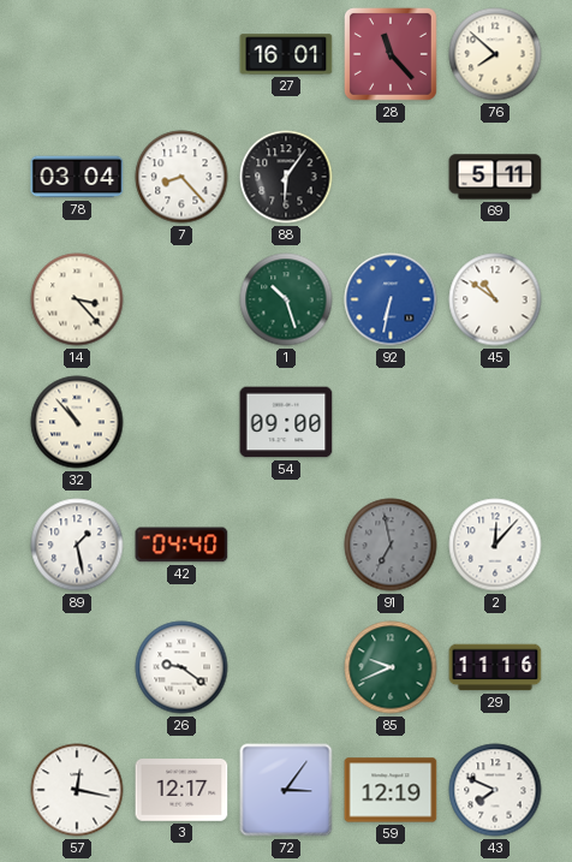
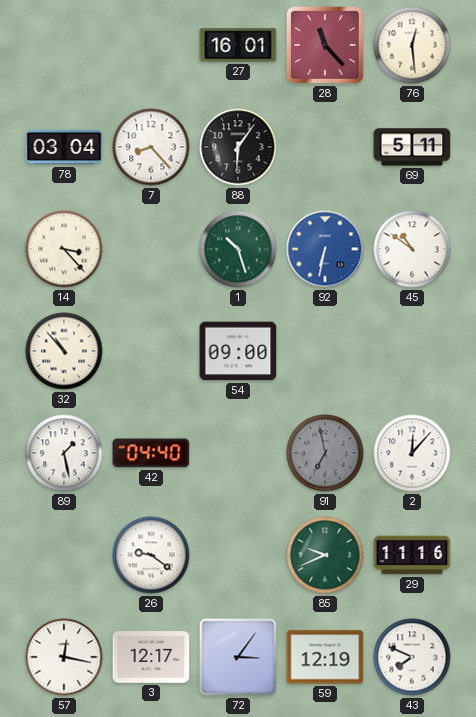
76: 7:52 -> 12:29 (412, 45)
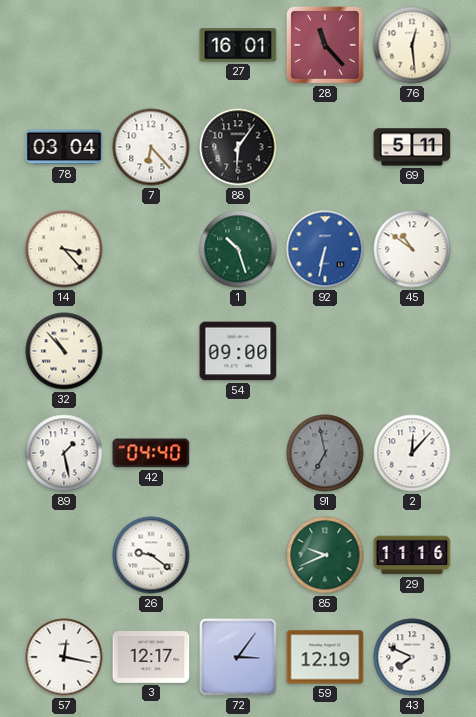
7: 8:23 -> 6:23 (151, 147)
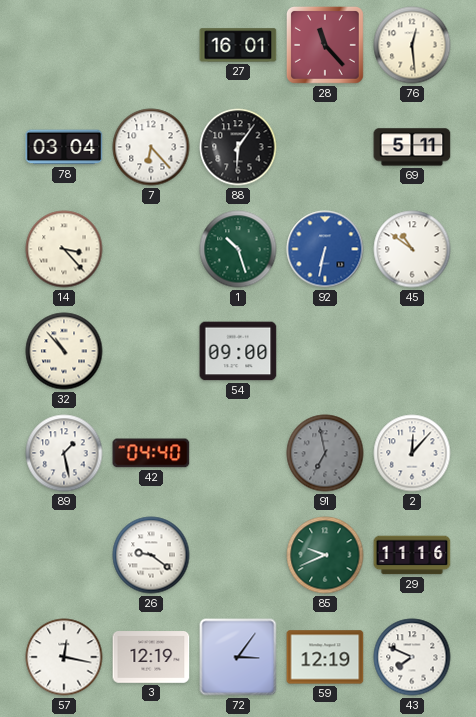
3: 12:17 -> 12:19 (151, 657)
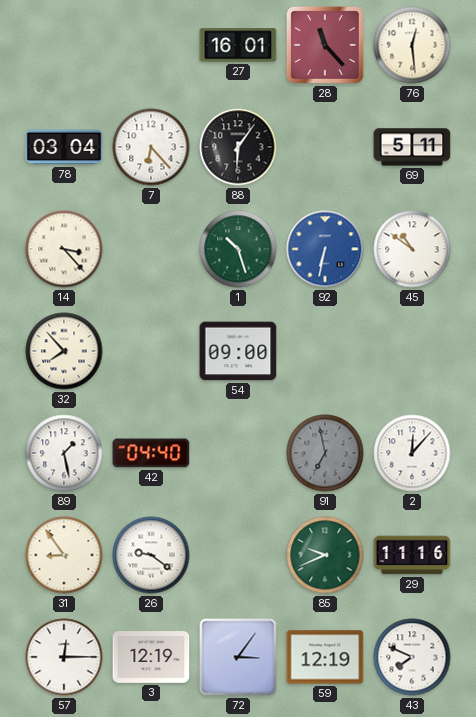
32: 10:53 -> 7:53 (64, 351)
31: none -> 8:54 (64, 555)
57: 12:17 -> 12:15 (64, 657)
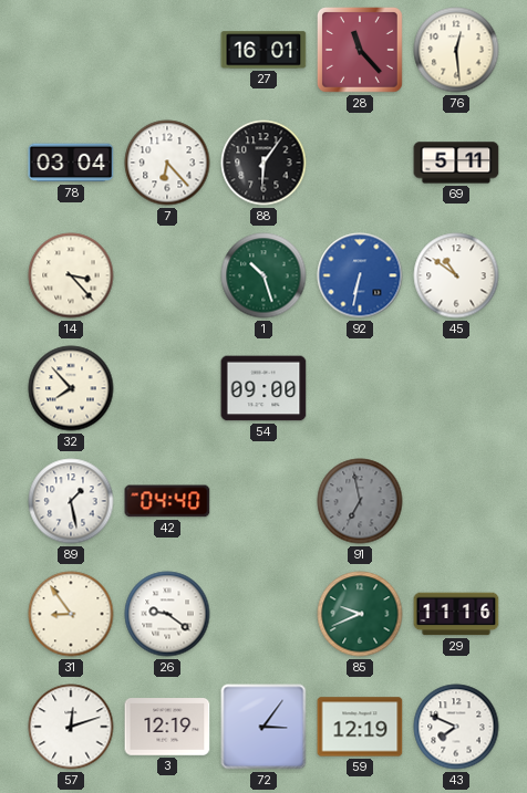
2: 12:07 -> none (412, 453)
57: 12:15 -> 12:12 (71, 727)
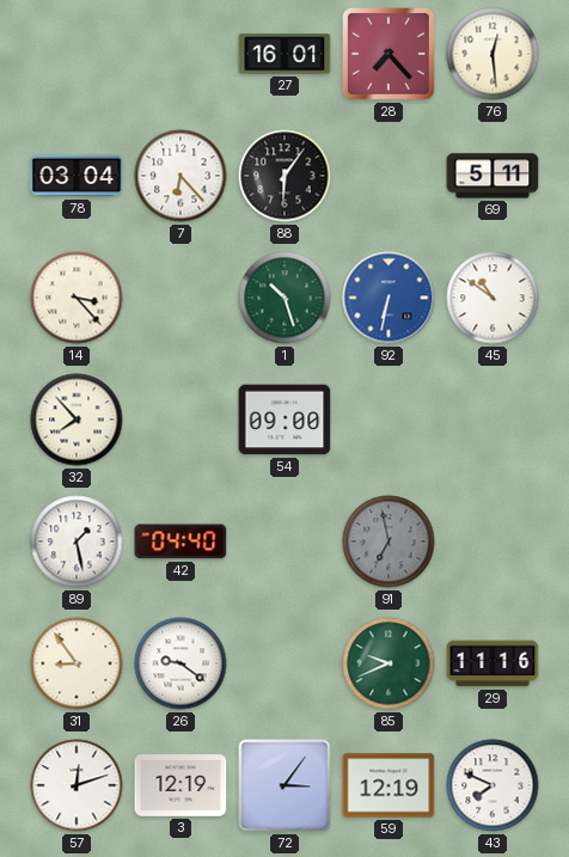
28: 11:23 -> 7:23 (390, 55)
